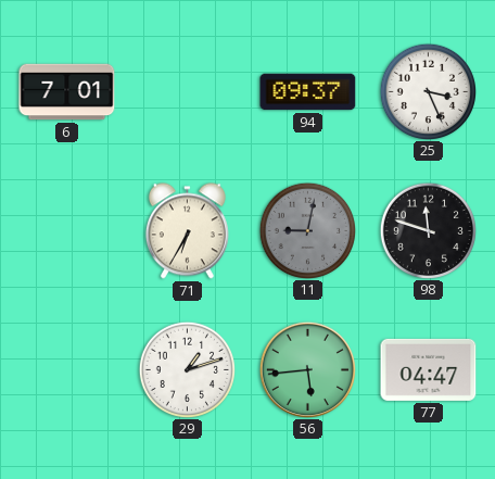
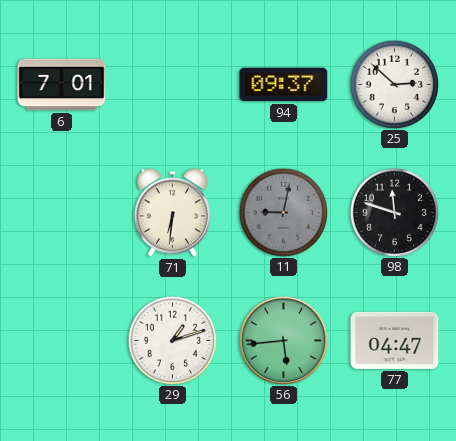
25: 3:26 -> 2:52 (394, 84)
71: 6:35 -> 6:31 (172, 213)
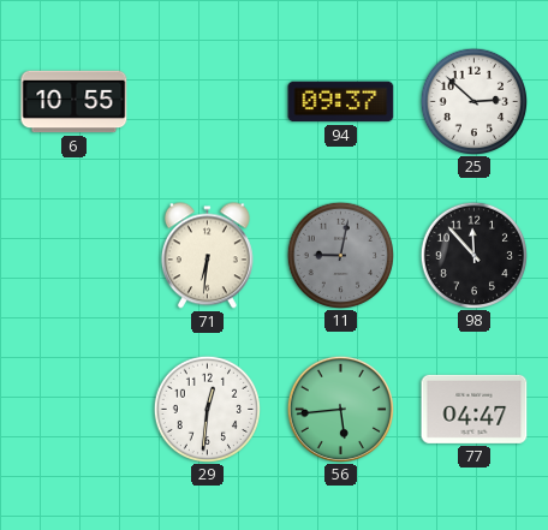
6: 7:01 -> 10:55 (75, 102)
98: 11:48 -> 11:53 (473, 255)
29: 1:12 -> 12:31 (207, 409)
